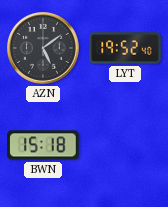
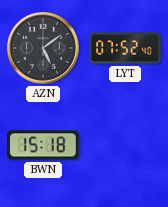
LYT: 19:52 -> 07:52 (125, 48)
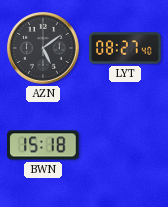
LYT: 07:52 -> 08:27 (125, 48)
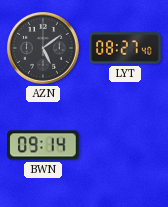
BWN: 15:18 -> 09:14 (43, 145)
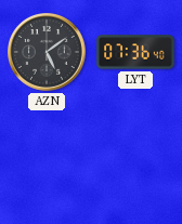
LYT: 08:27 -> 07:36 (135, 52)
BWN: 09:14 -> none (43, 145)
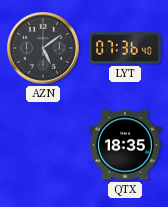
QTX: none -> 18:35 (125, 145)
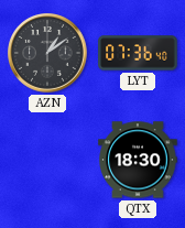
AZN: 5:09 -> 1:09 (47, 53)
QTX: 18:35 -> 18:30 (138, 160)
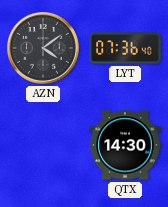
AZN: 1:09 -> 4:09 (43, 48)
QTX: 18:30 -> 14:30 (125, 145)
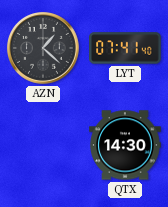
AZN: 4:09 -> 1:22 (43, 48)
LYT: 07:36 -> 07:41 (125, 48)
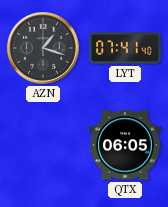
AZN: 1:22 -> 1:18 (43, 48)
QTX: 14:30 -> 06:05 (125, 145)
